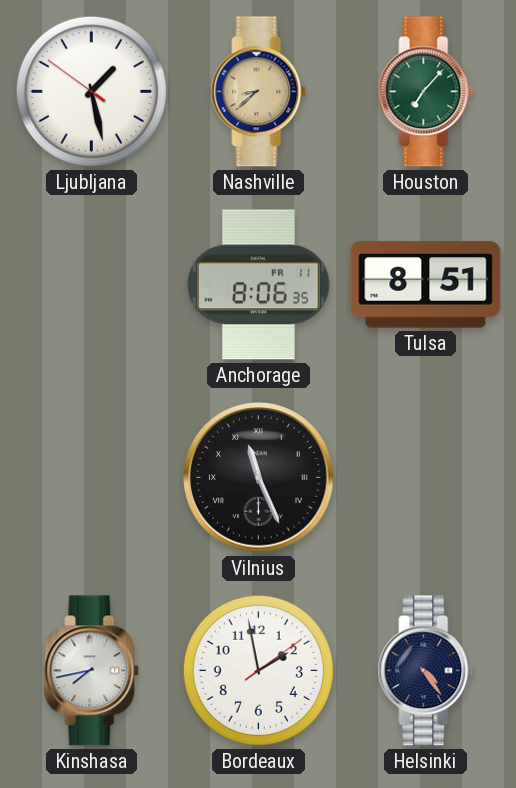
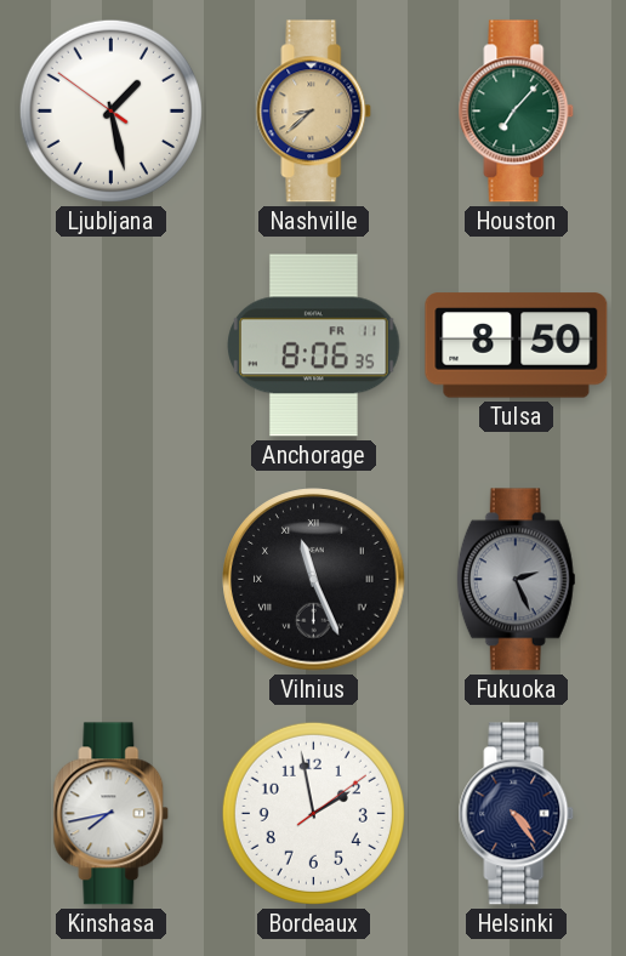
Tulsa: 8:51 -> 8:50 (517, 346)
Fukuoka: none -> 2:26 (516, 580)
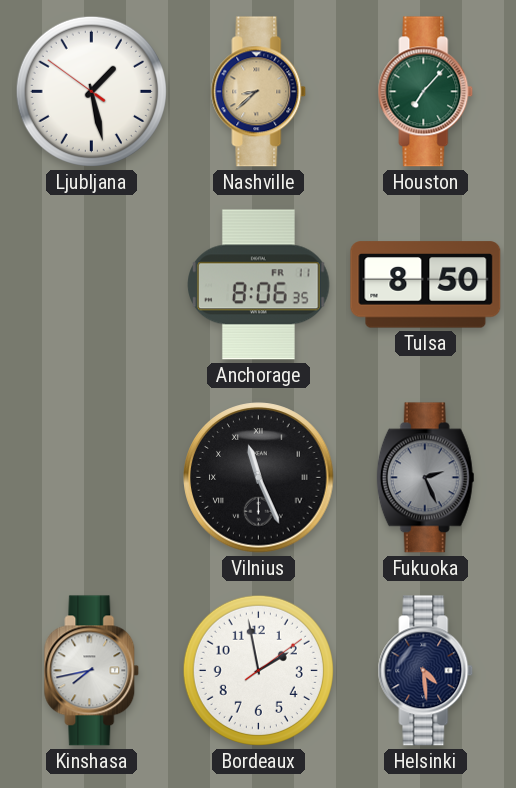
Helsinki: 4:24 -> 4:29 (426, 671)
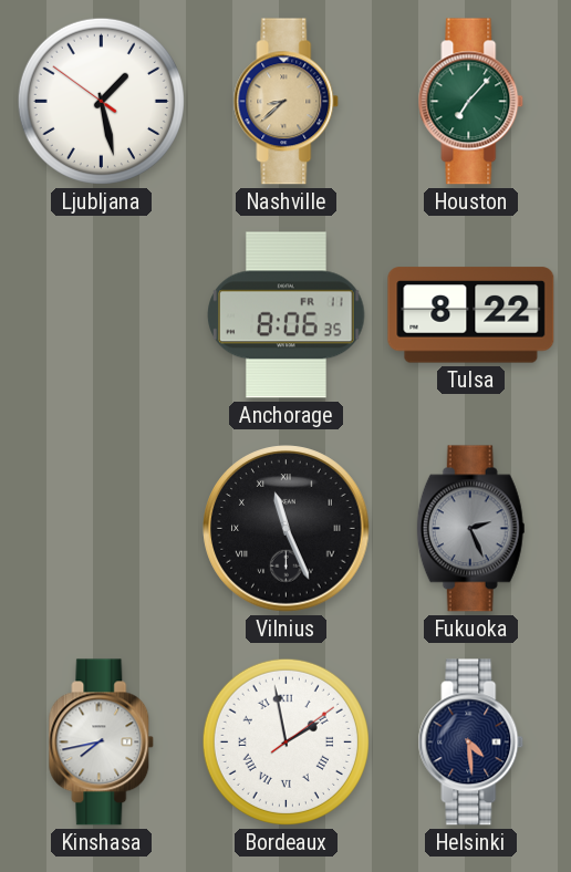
Tulsa: 8:50 -> 8:22 (471, 315)
Bordeaux numerals: Arabic -> Roman (285, 741)
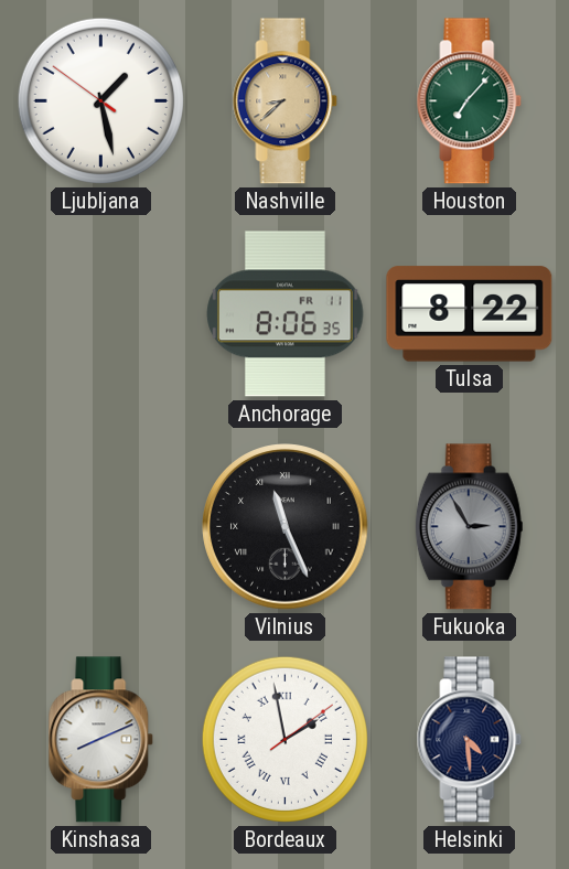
Fukuoka: 2:26 -> 2:55 (469, 527)
Kinshasa: 7:43 -> 8:11 (101, 740)
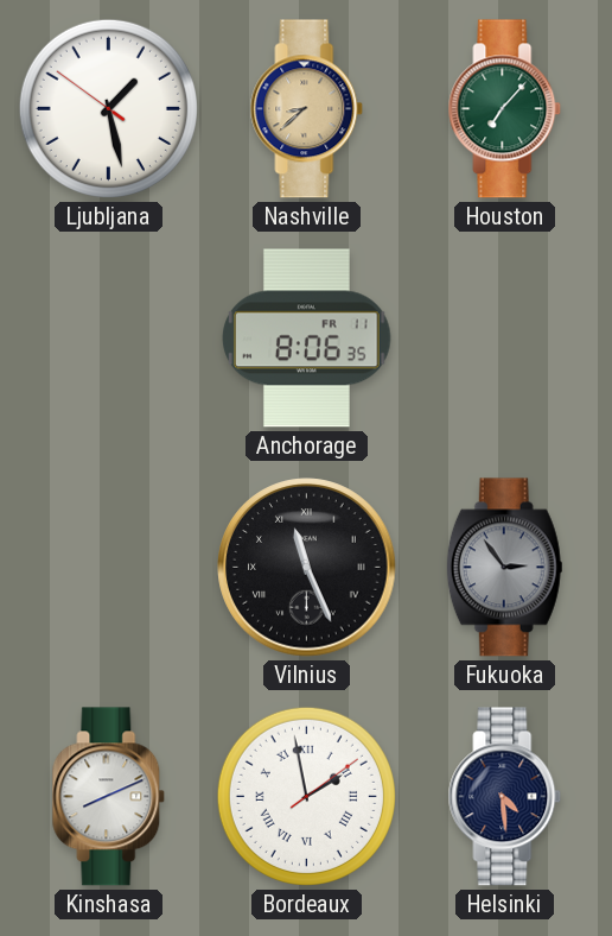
Tulsa: 8:22 -> none (470, 314)
Fukuoka: 2:55 -> 2:54 (504, 568)
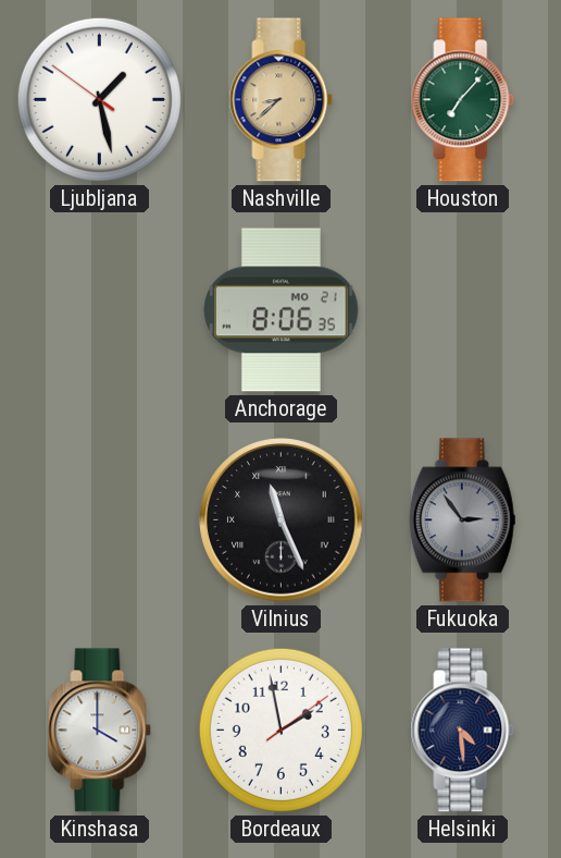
Anchorage date: FR 11 -> MO 21 (282, 310)
Kinshasa: 8:11 -> 4:00 (100, 731)
Bordeaux numerals: Roman -> Arabic (280, 730)
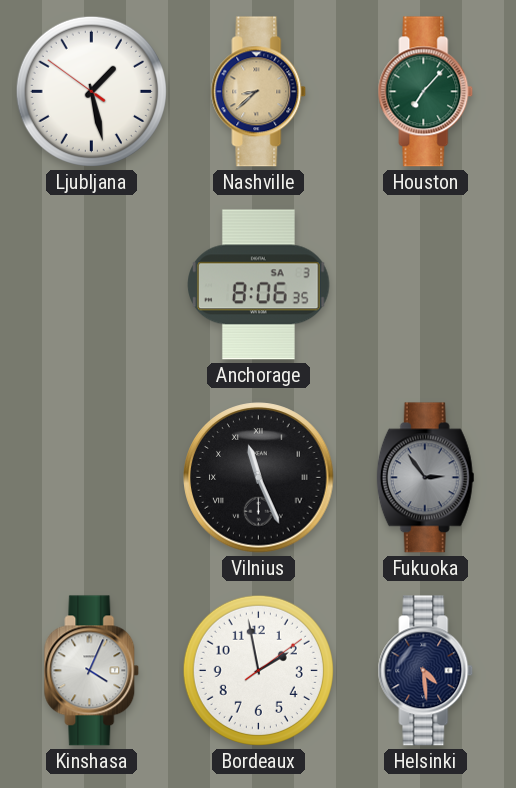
Anchorage date: MO 21 -> SA 3 (259, 285)
Kinshasa: 4:00 -> 4:04 (92, 671)
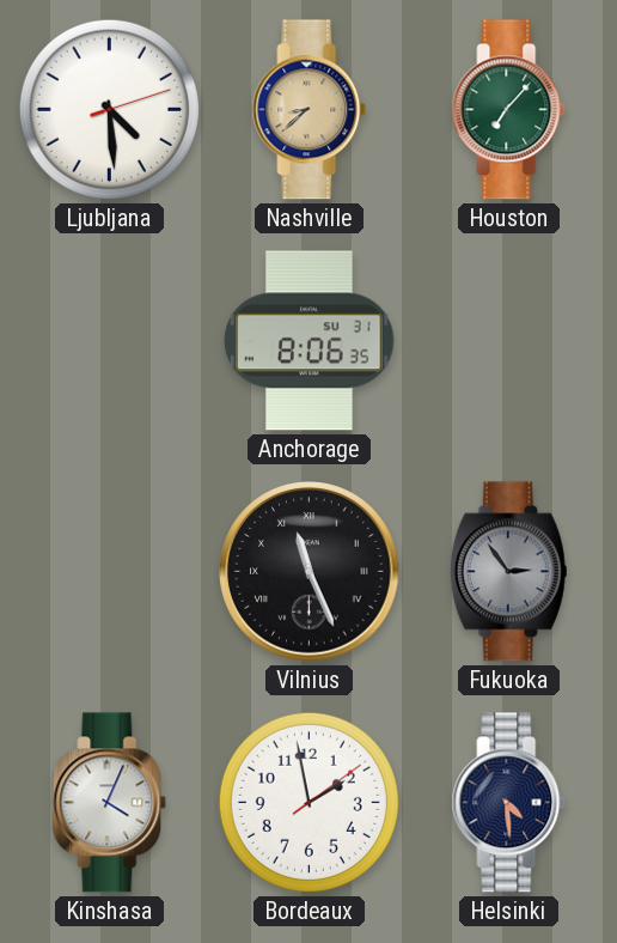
Ljubljana: 1:27 -> 4:29 (109, 109)
Anchorage date: SA 3 -> SU 31 (310, 341)
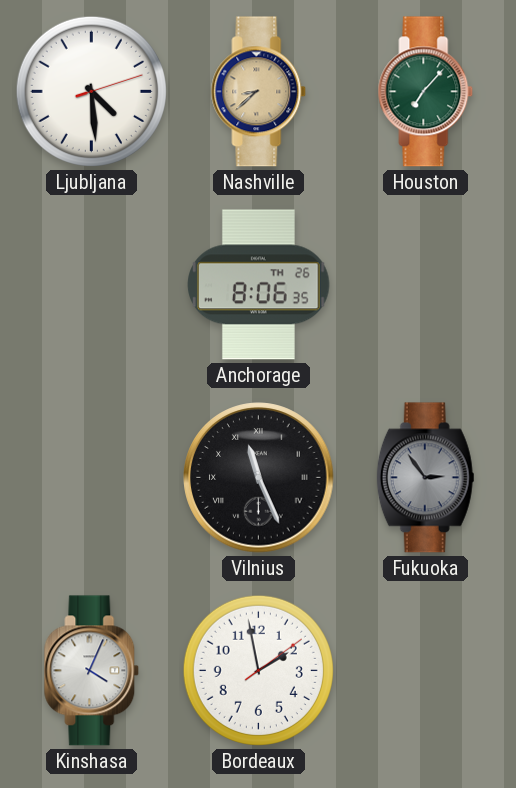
Anchorage date: SU 31 -> TH 26 (259, 285)
Helsinki: 4:29 -> none (509, 803)
